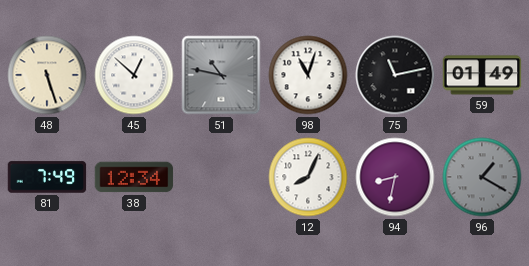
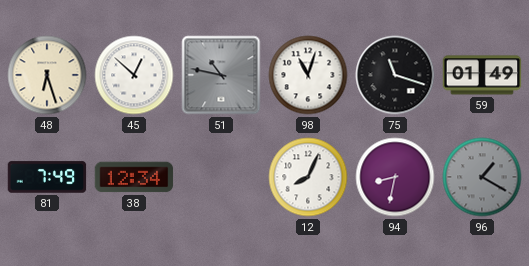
48: 5:27 -> 6:27 (47, 75)
75: 11:13 -> 11:18 (395, 75)
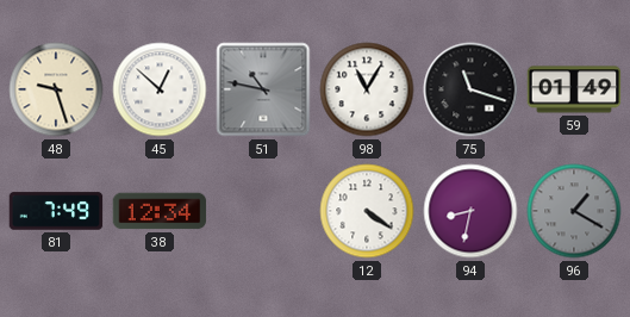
48: 6:27 -> 9:27 (56, 89)
98: 11:03 -> 11:05 (367, 89)
12: 8:04 -> 4:21 (367, 211)
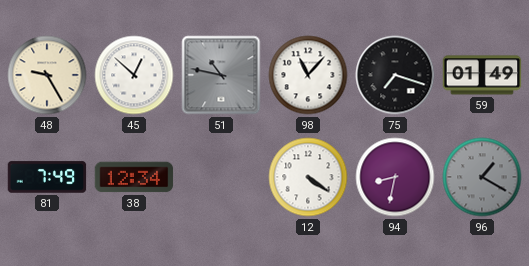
48: 9:27 -> 9:25 (47, 75)
98: 11:05 -> 11:07 (308, 75)
75: 11:18 -> 7:18 (395, 75)
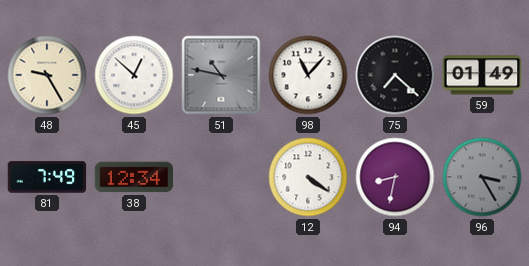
75: 7:18 -> 7:22 (395, 75)
96: 1:20 -> 3:25 (482, 177)
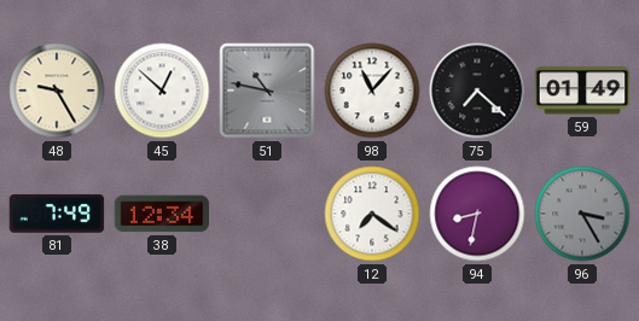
12: 4:21 -> 7:21 (372, 214)
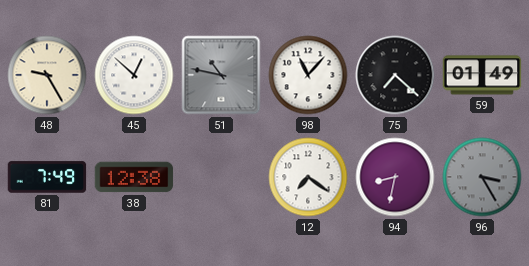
38: 12:34 -> 12:38 (134, 177)
